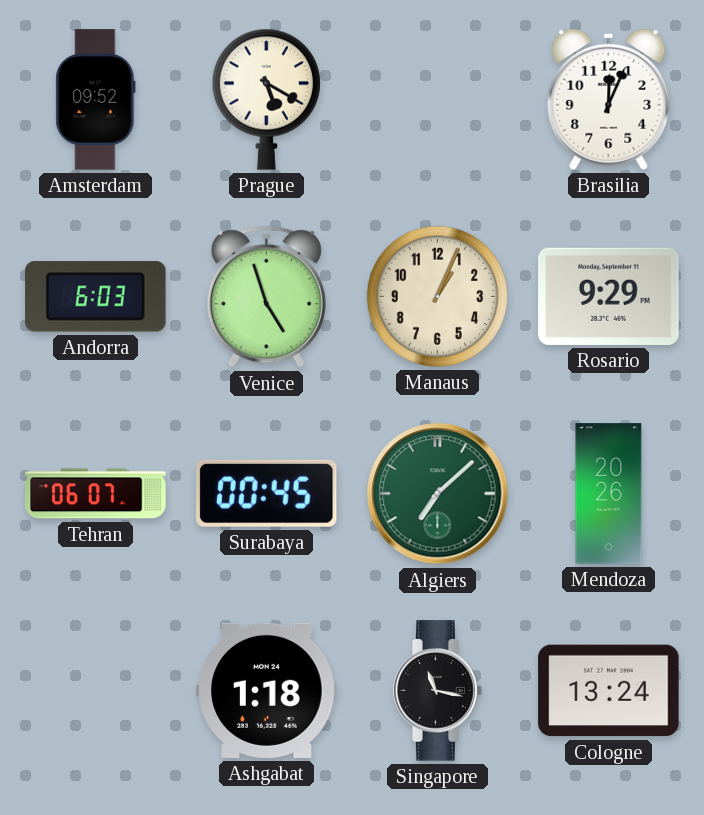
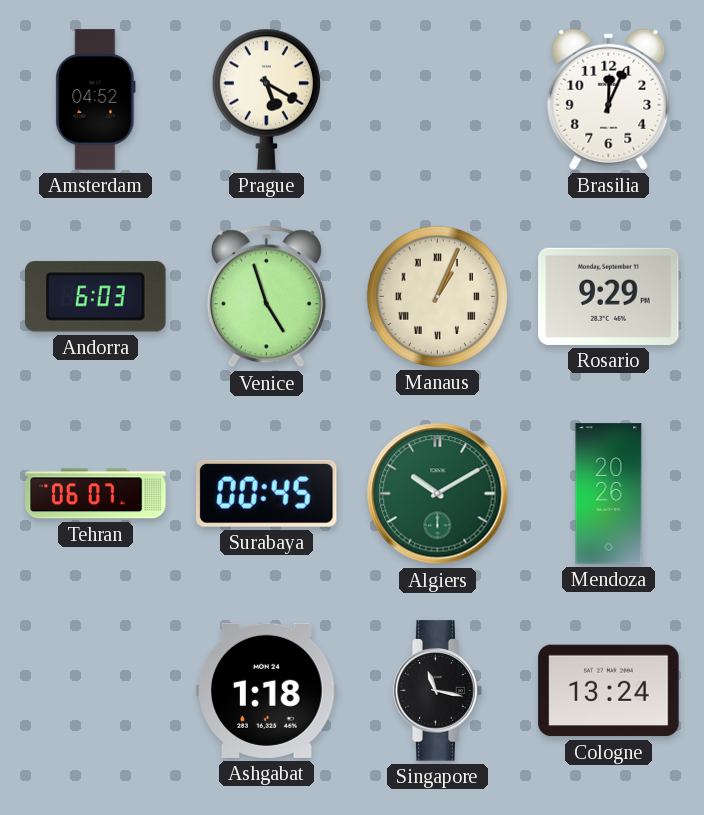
Amsterdam: 09:52 -> 04:52 (96, 100)
Manaus numerals: Arabic -> Roman (437, 296)
Algiers: 7:08 -> 10:10 (438, 494)
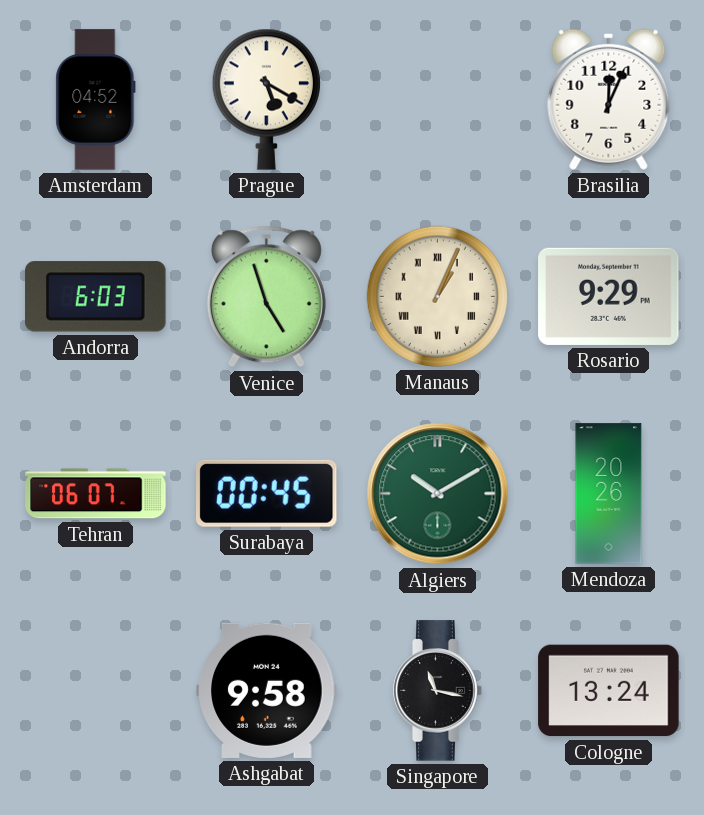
Ashgabat: 1:18 -> 9:58 (267, 690)
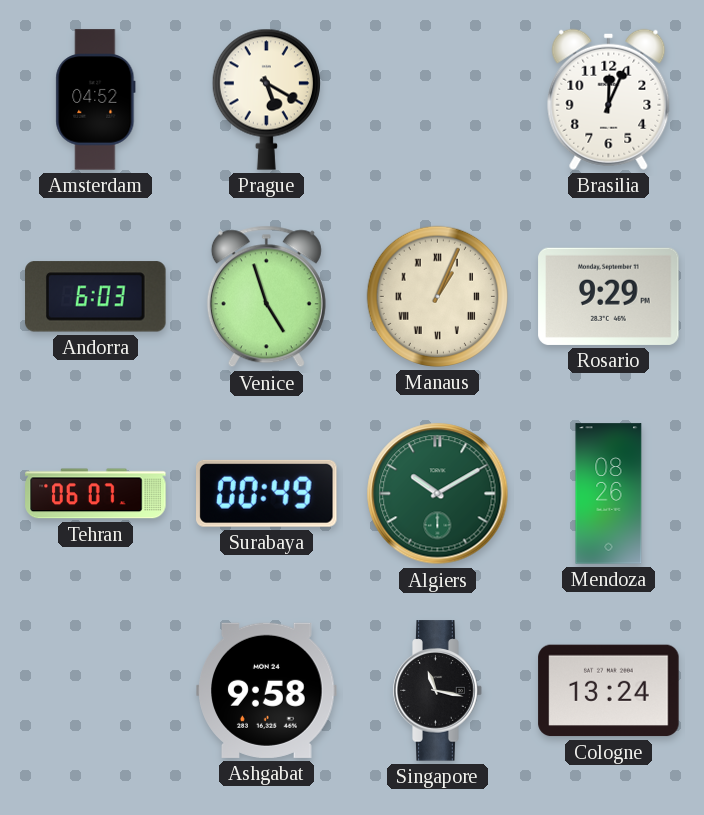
Surabaya: 00:45 -> 00:49 (267, 493)
Mendoza: 20:26 -> 08:26 (609, 494)
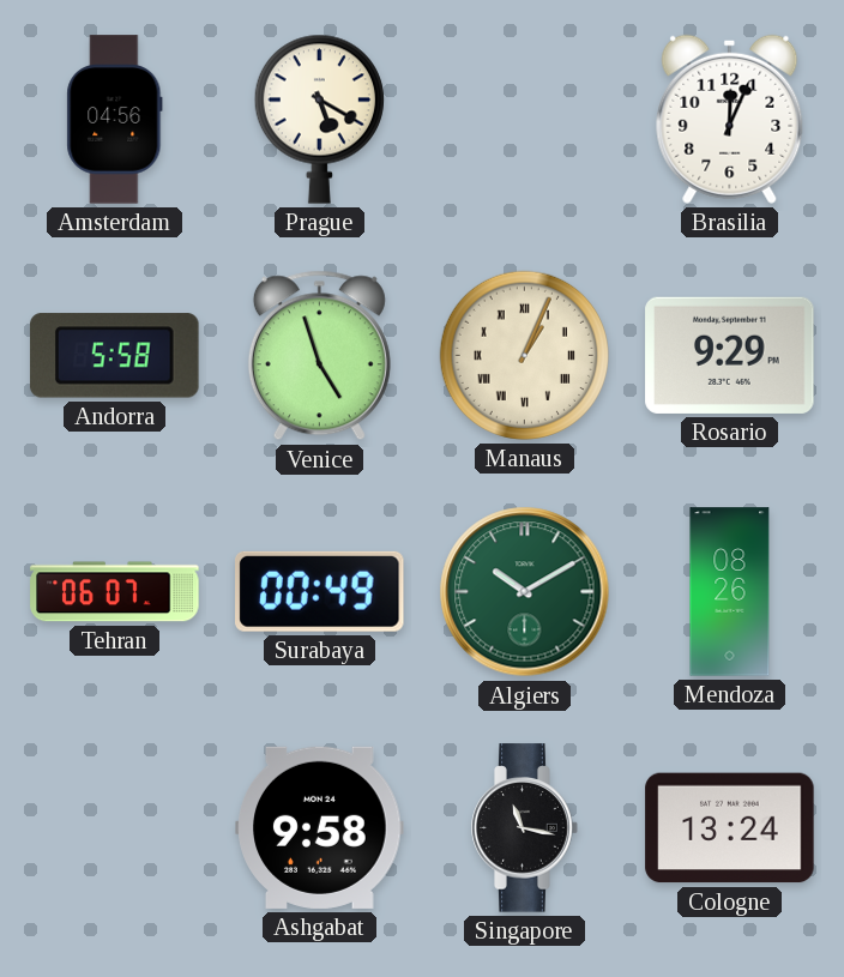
Amsterdam: 04:52 -> 04:56 (115, 120)
Andorra: 6:03 -> 5:58 (115, 356)
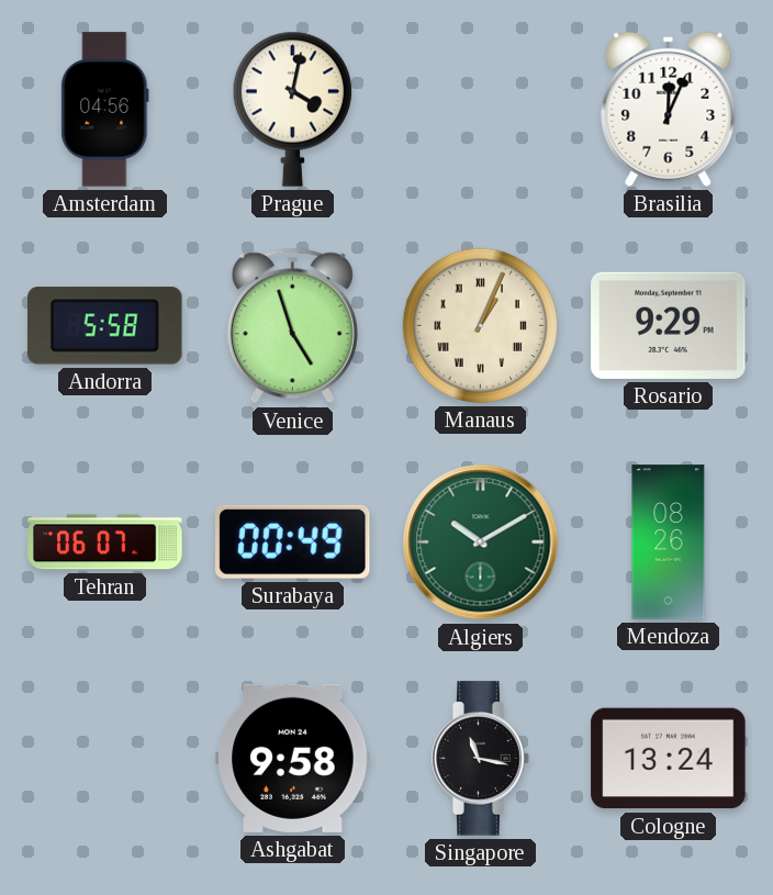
Prague: 5:20 -> 4:02 (292, 109)
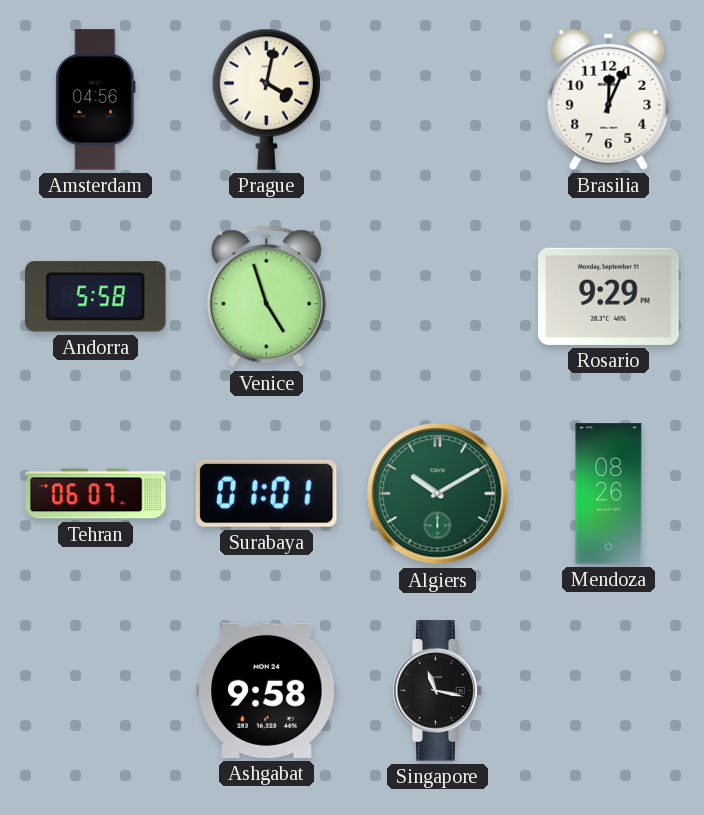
Manaus: 1:04 -> none (480, 325)
Surabaya: 00:49 -> 01:01 (267, 493)
Cologne: 13:24 -> none (669, 759)
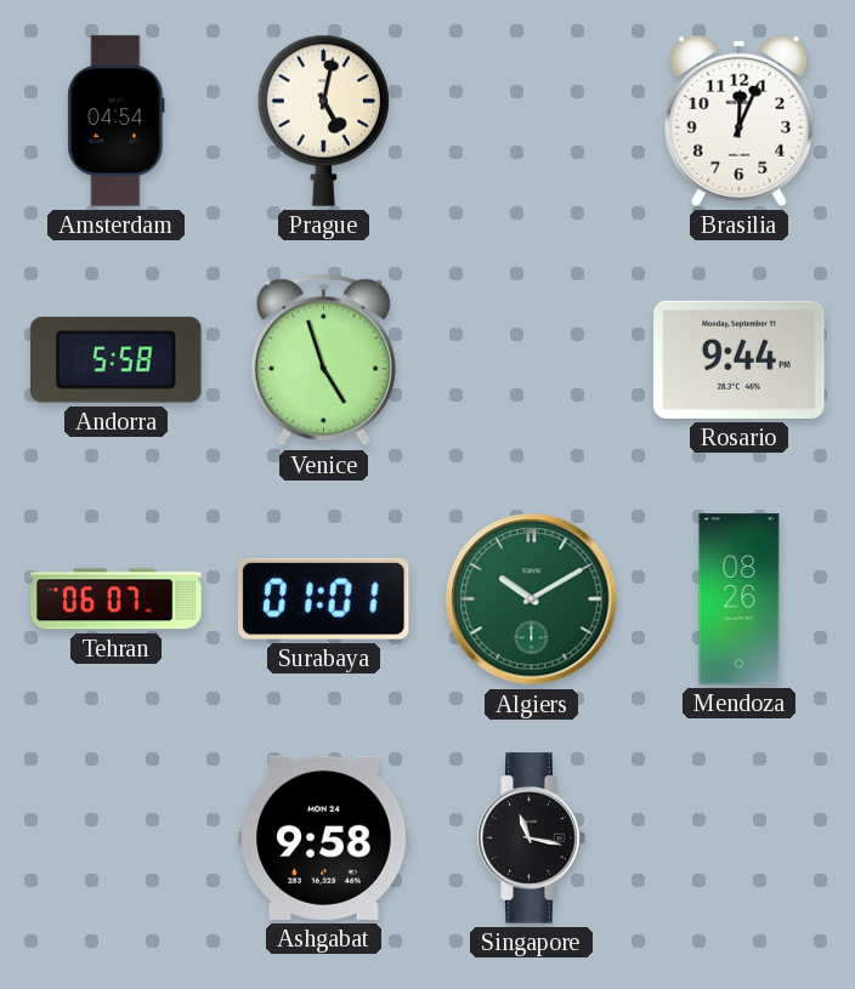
Amsterdam: 04:56 -> 04:54 (117, 121)
Prague: 4:02 -> 5:02 (323, 120)
Rosario: 9:29 -> 9:44 (740, 359)
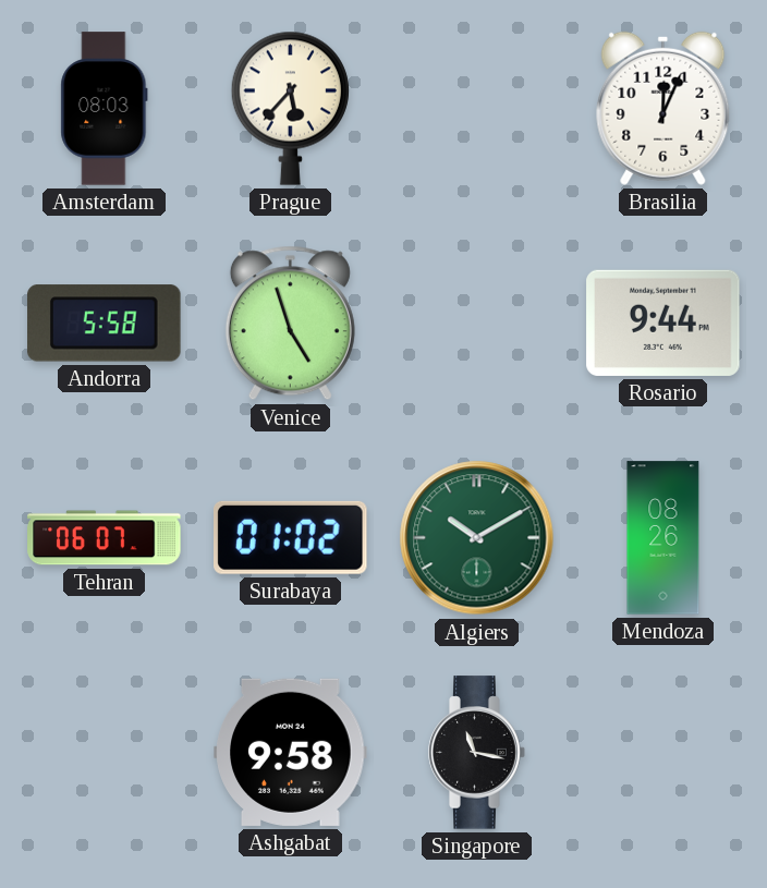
Amsterdam: 04:54 -> 08:03 (105, 109)
Prague: 5:02 -> 5:37 (290, 108)
Surabaya: 01:01 -> 01:02 (291, 537)
